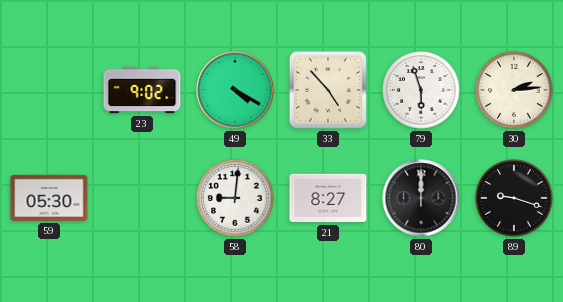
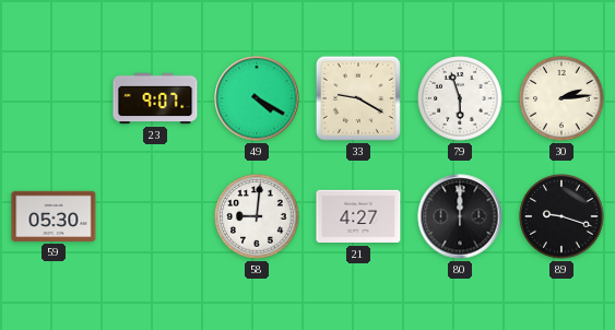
23: 9:02 -> 9:07 (155, 98)
33: 4:53 -> 9:20 (358, 98)
21: 8:27 -> 4:27 (358, 216)
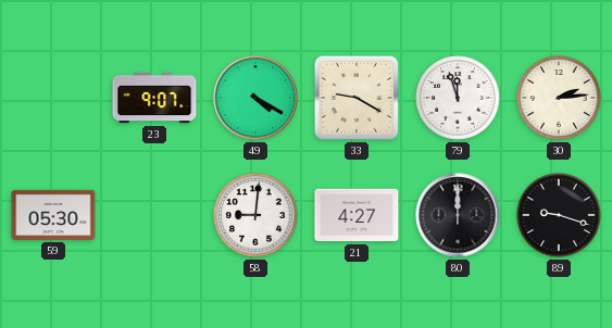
79: 5:57 -> 11:57 (458, 98)
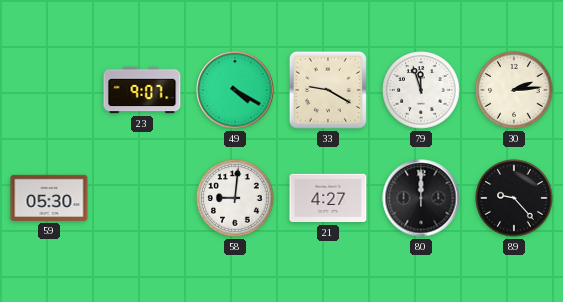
89: 9:18 -> 9:23 (514, 198)
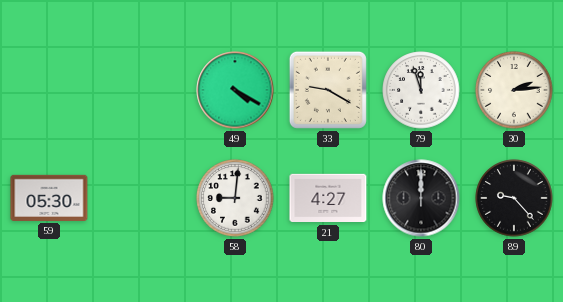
23: 9:07 -> none (142, 90)
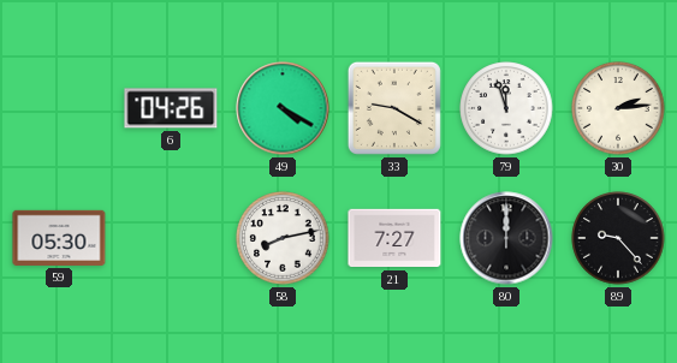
6: none -> 04:26 (171, 108)
58: 9:01 -> 8:13 (283, 238)
21: 4:27 -> 7:27 (394, 238)
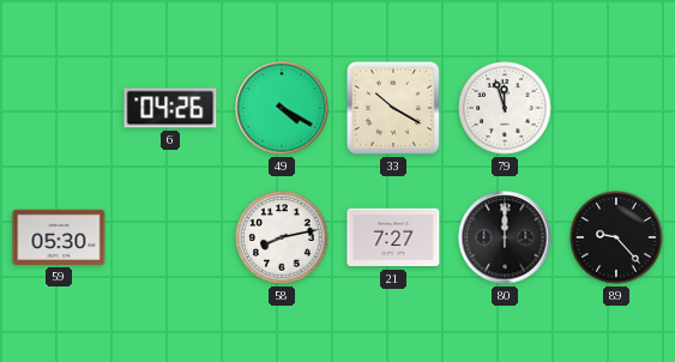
33: 9:20 -> 10:20 (393, 108)
30: 2:14 -> none (618, 108)
